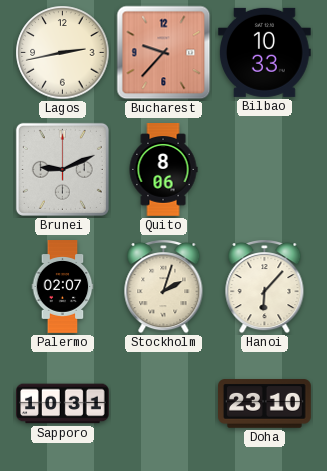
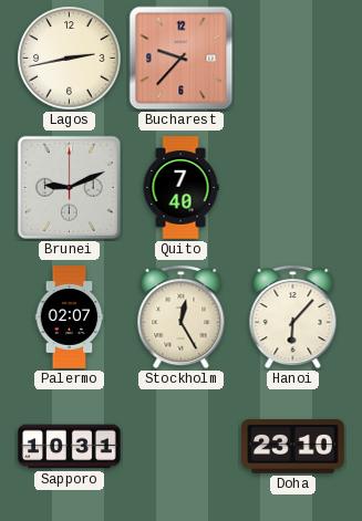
Bilbao: 10:33 -> none (264, 52)
Quito: 8:06 -> 7:40 (180, 188)
Stockholm: 2:03 -> 12:25 (182, 317)
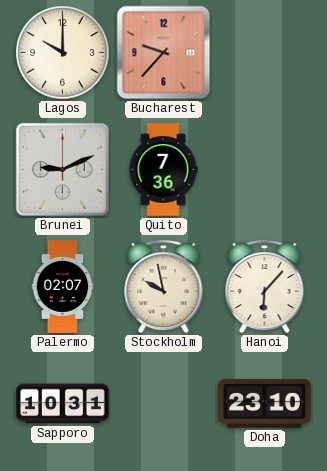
Lagos: 2:43 -> 10:00 (63, 53)
Quito: 7:40 -> 7:36 (163, 170)
Stockholm: 12:25 -> 9:58 (164, 287)
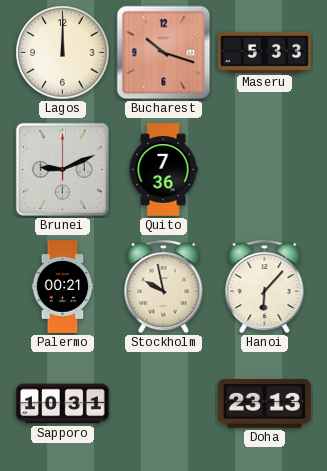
Lagos: 10:00 -> 12:00 (63, 53)
Bucharest: 9:37 -> 10:18 (164, 53)
Maseru: none -> 5:33 (265, 52)
Palermo: 02:07 -> 00:21 (63, 287)
Doha: 23:10 -> 23:13 (265, 404)
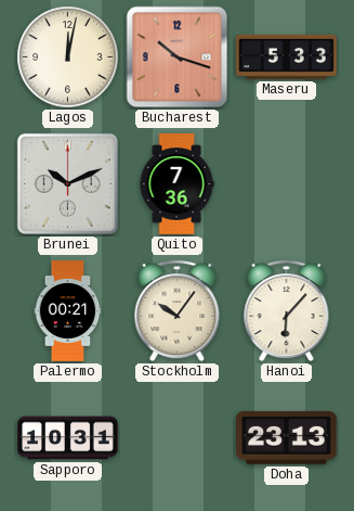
Lagos: 12:00 -> 12:02 (68, 58)
Brunei: 9:11 -> 10:11 (67, 183)
Stockholm: 9:58 -> 10:06 (178, 311)
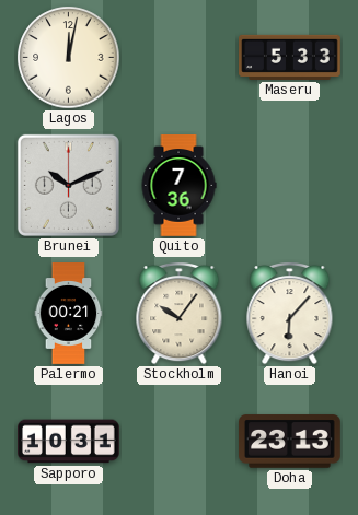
Bucharest: 10:18 -> none (178, 58)
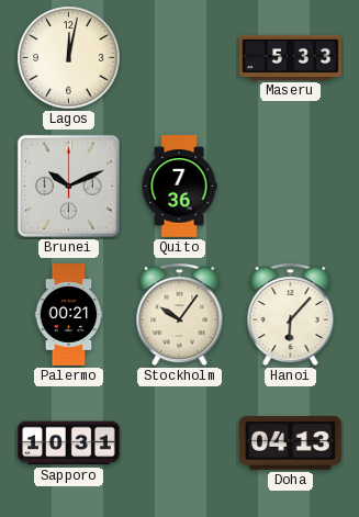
Doha: 23:13 -> 04:13 (291, 443)
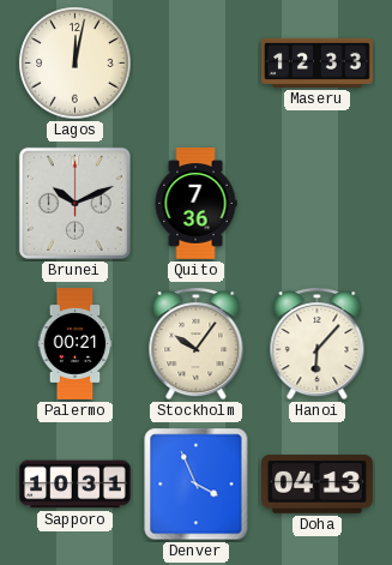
Maseru: 5:33 -> 12:33 (318, 62)
Denver: none -> 3:56 (197, 485)
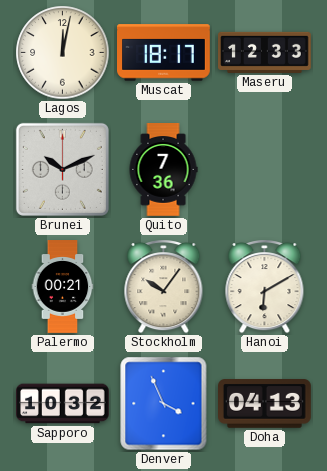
Muscat: none -> 18:17 (164, 53)
Hanoi: 6:07 -> 6:10 (265, 287)
Sapporo: 10:31 -> 10:32 (63, 404)
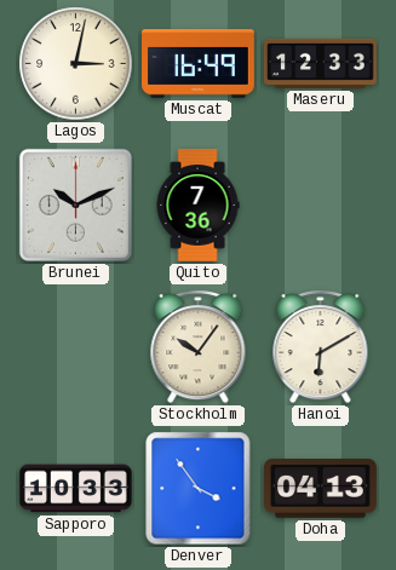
Lagos: 12:02 -> 3:02 (76, 64)
Muscat: 18:17 -> 16:49 (199, 64)
Palermo: 00:21 -> none (63, 287)
Sapporo: 10:32 -> 10:33 (76, 489)
Denver: 3:56 -> 3:54 (199, 489)
